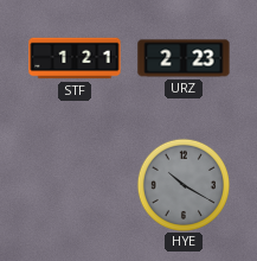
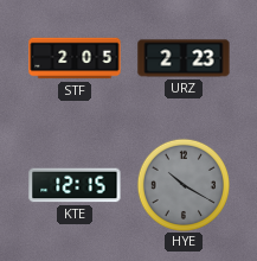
STF: 1:21 -> 2:05 (75, 58)
KTE: none -> 12:15 (75, 185)
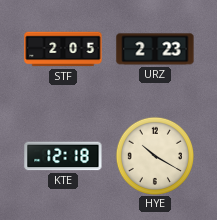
KTE: 12:15 -> 12:18 (63, 156)
HYE dial: grey -> cream (154, 155)
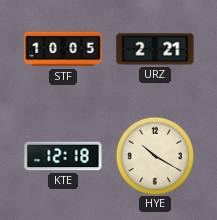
STF: 2:05 -> 10:05 (63, 49)
URZ: 2:23 -> 2:21 (155, 49)
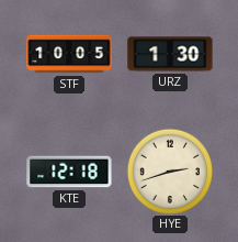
URZ: 2:21 -> 1:30 (170, 54)
HYE: 10:20 -> 2:42 (169, 170)
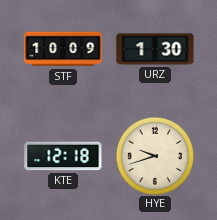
STF: 10:05 -> 10:09 (63, 49)
HYE: 2:42 -> 9:42 (154, 155)
